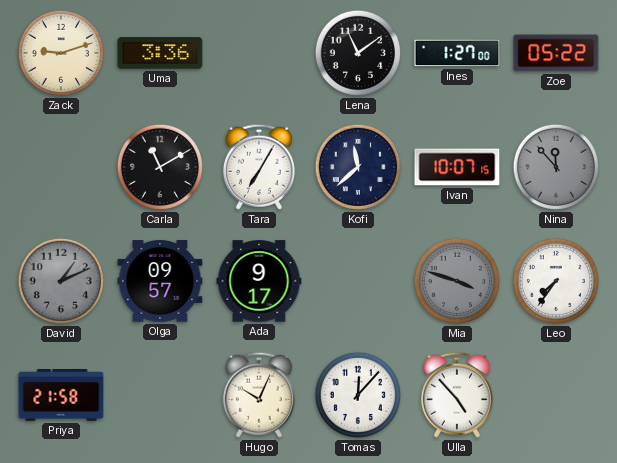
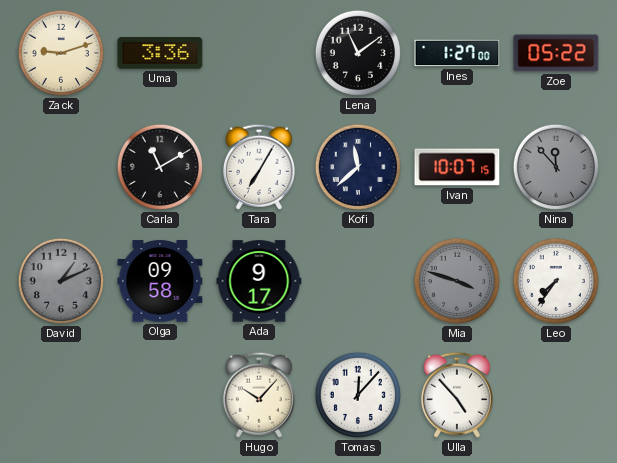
Olga: 09:57 -> 09:58 (160, 281)
Priya: 21:58 -> none (61, 396)
Hugo: 10:04 -> 10:07 (259, 395)
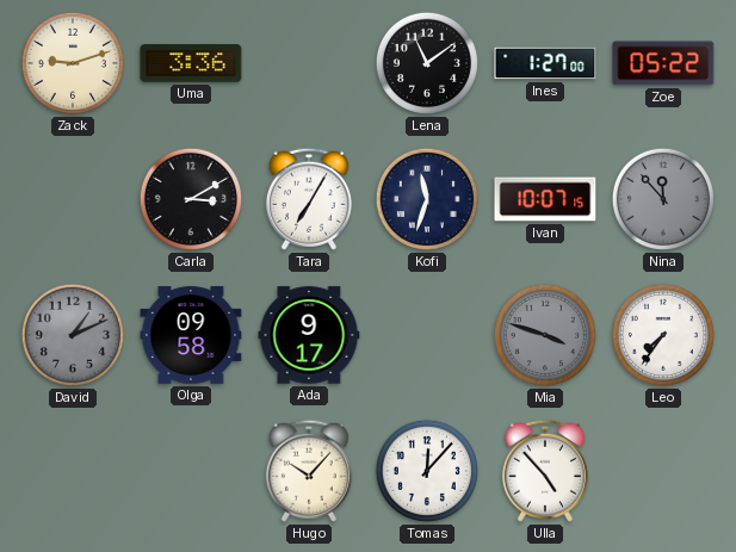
Carla: 11:10 -> 3:10 (191, 199)
Kofi: 11:38 -> 11:33 (427, 199)
